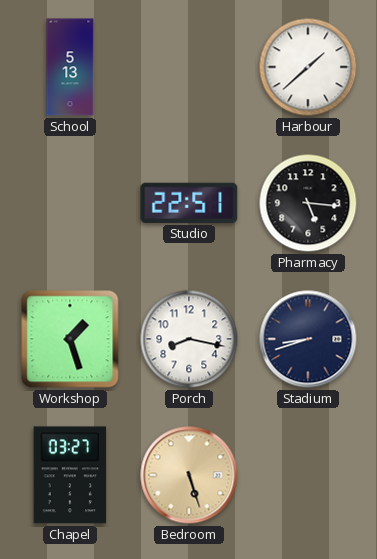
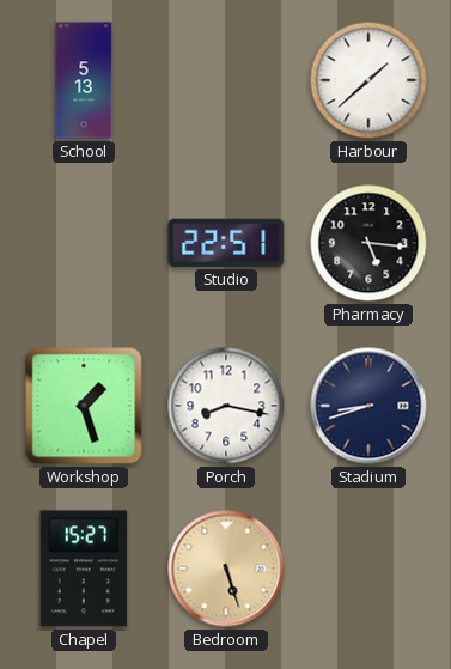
Chapel: 03:27 -> 15:27 (84, 568)
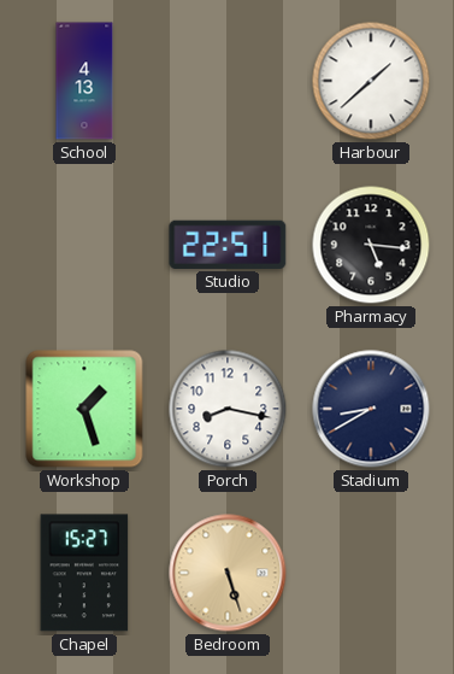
School: 5:13 -> 4:13 (84, 81)
Stadium: 8:42 -> 8:40 (371, 409)
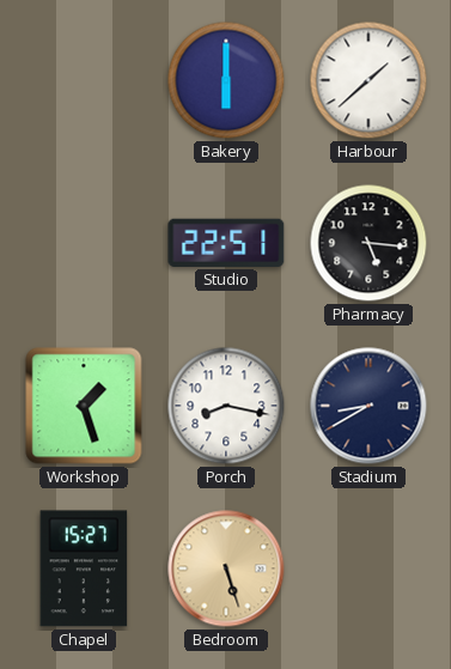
School: 4:13 -> none (84, 81)
Bakery: none -> 6:00 (226, 80)
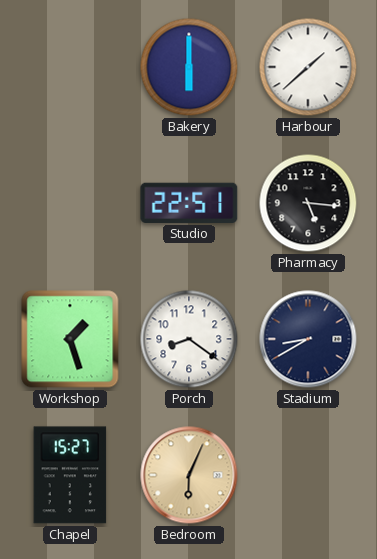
Porch: 8:17 -> 8:21 (189, 339)
Bedroom: 5:27 -> 6:04 (189, 475)
